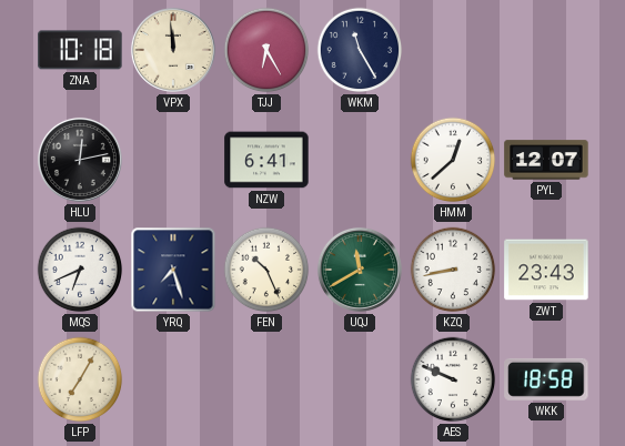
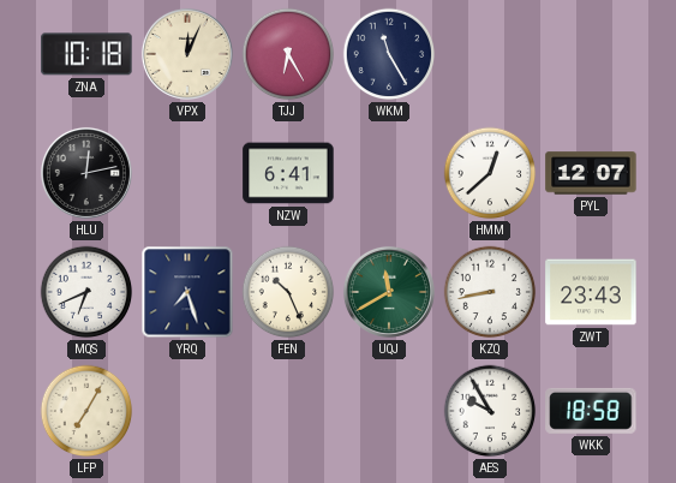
VPX: 11:59 -> 12:04 (187, 54)
AES: 9:49 -> 9:55 (490, 411)
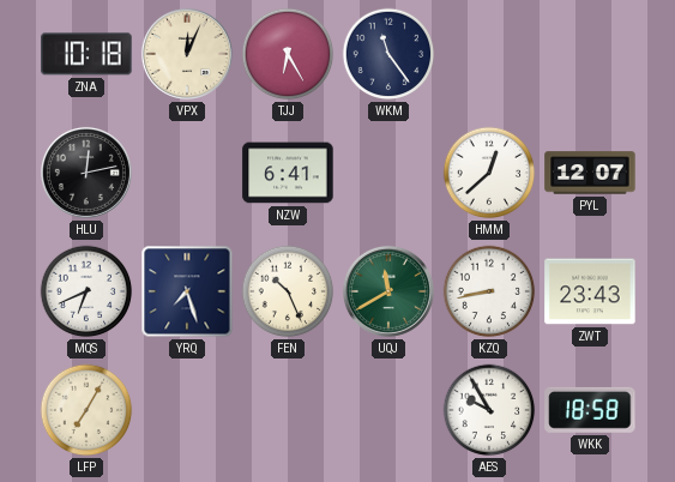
WKM: 11:25 -> 11:24 (388, 54)
